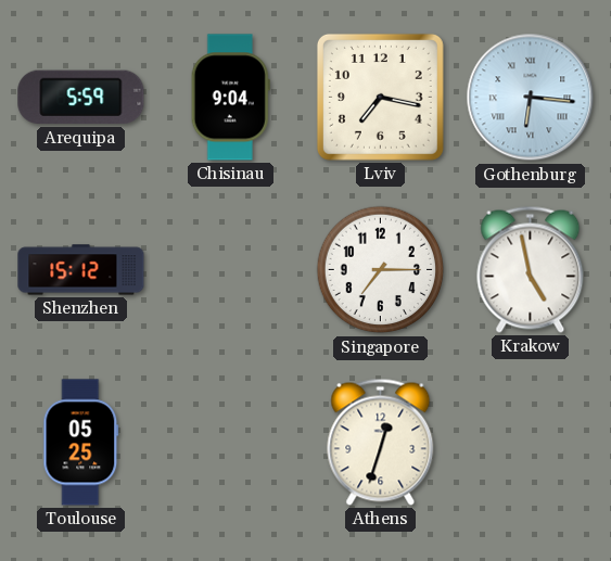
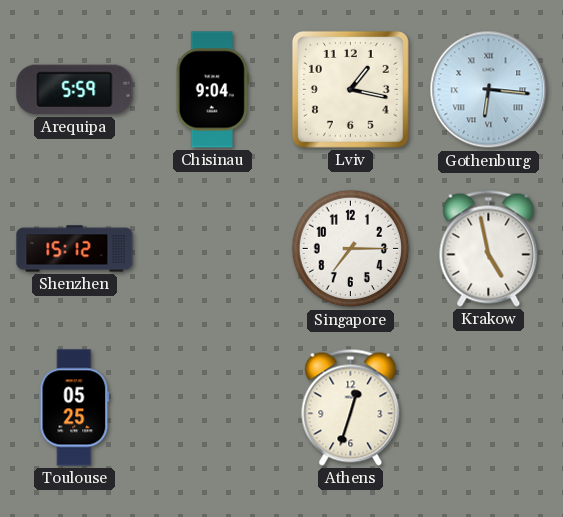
Lviv: 7:17 -> 1:17 (350, 89)
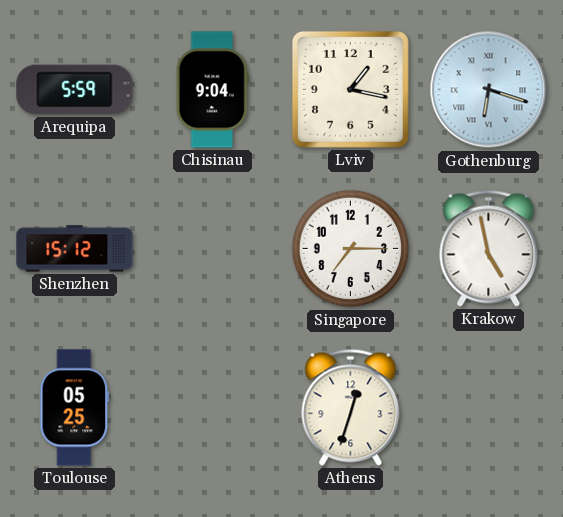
Gothenburg: 6:16 -> 6:18 (489, 90)
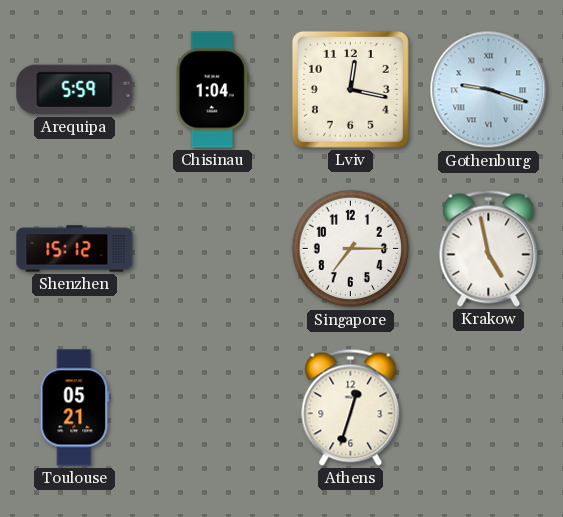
Chisinau: 9:04 -> 1:04 (212, 90)
Lviv: 1:17 -> 12:17 (350, 89)
Gothenburg: 6:18 -> 9:18 (489, 90)
Toulouse: 05:25 -> 05:21 (75, 408)
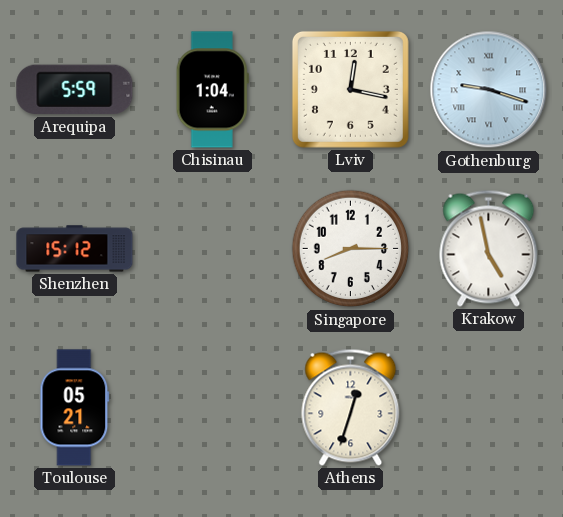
Singapore: 7:15 -> 8:15 (351, 249)
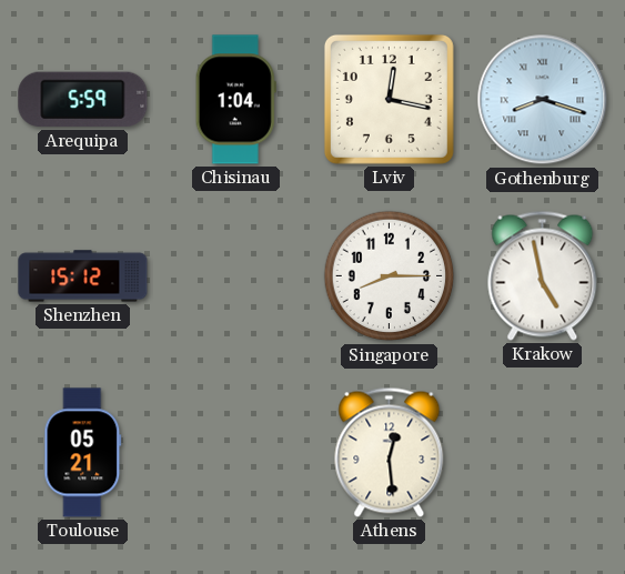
Gothenburg: 9:18 -> 8:18 (543, 100)
Athens: 12:33 -> 12:29 (390, 452)
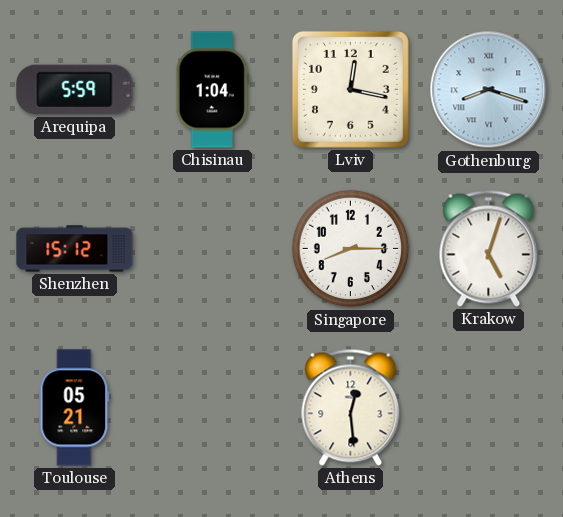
Krakow: 4:58 -> 5:03 (489, 248)
